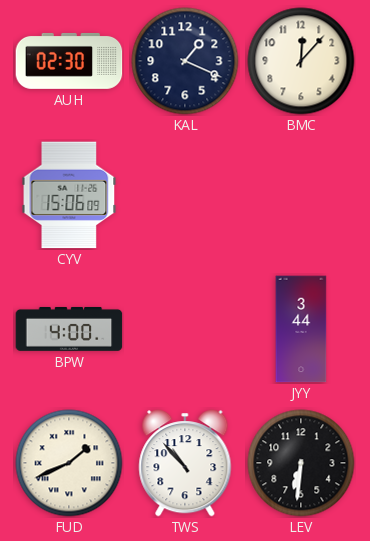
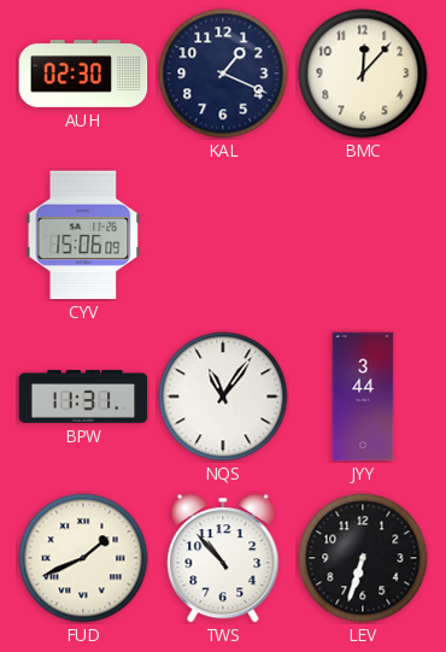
BPW: 4:00 -> 11:31 (83, 397)
NQS: none -> 11:06 (223, 397)
LEV: 6:31 -> 6:33 (363, 558)
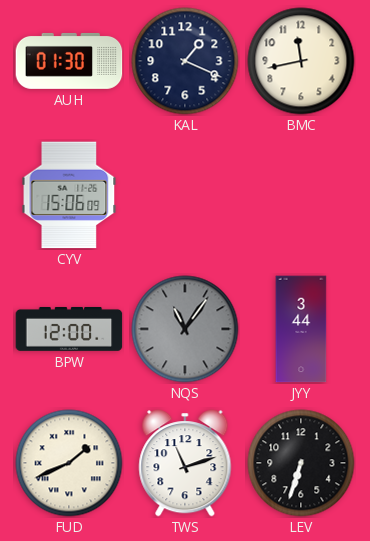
AUH: 02:30 -> 01:30 (69, 61)
BMC: 12:07 -> 11:43 (301, 61)
BPW: 11:31 -> 12:00 (69, 329)
NQS dial: white -> grey (185, 329)
TWS: 10:53 -> 11:12 (185, 464)
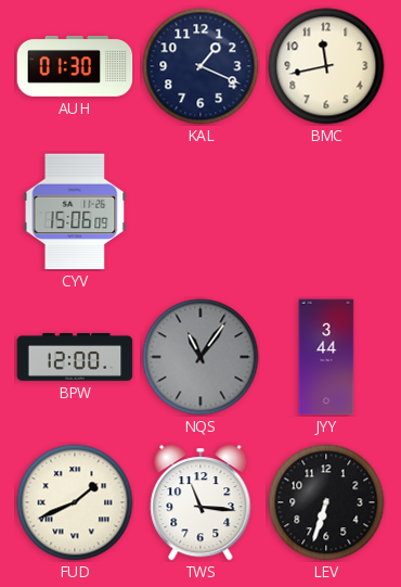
TWS: 11:12 -> 11:16 (200, 503)
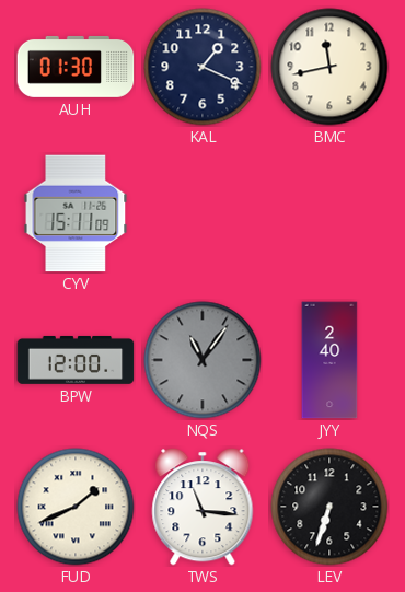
CYV: 15:06 -> 15:11 (76, 213)
JYY: 3:44 -> 2:40 (329, 360)
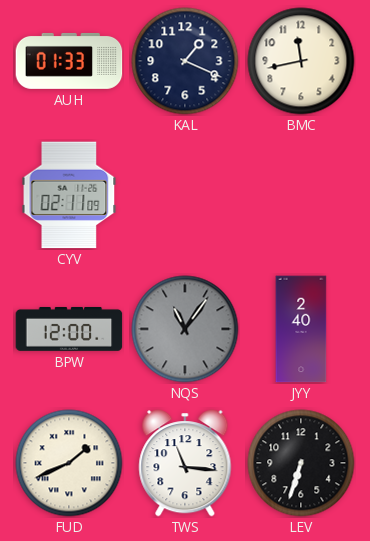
AUH: 01:30 -> 01:33 (69, 61)
CYV: 15:11 -> 02:11 (69, 195)
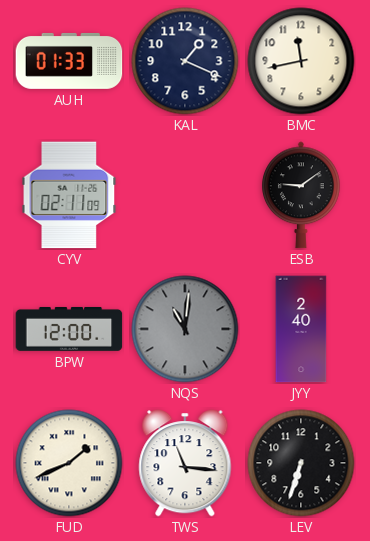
ESB: none -> 9:09 (302, 195)
NQS: 11:06 -> 11:01 (185, 329)
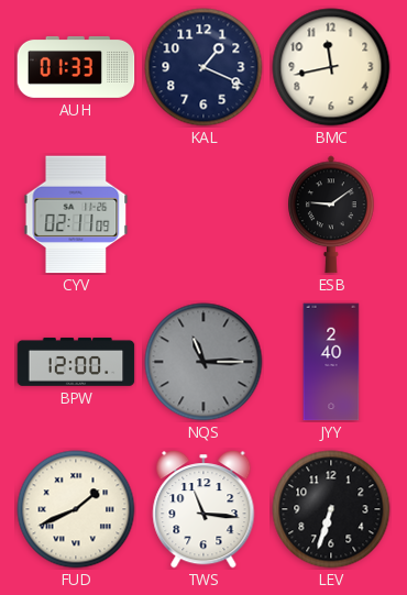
NQS: 11:01 -> 11:15 (204, 362)
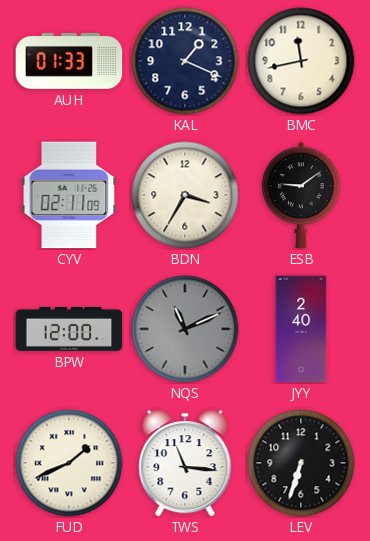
BDN: none -> 3:35 (185, 195)
NQS: 11:15 -> 11:11 (185, 329)
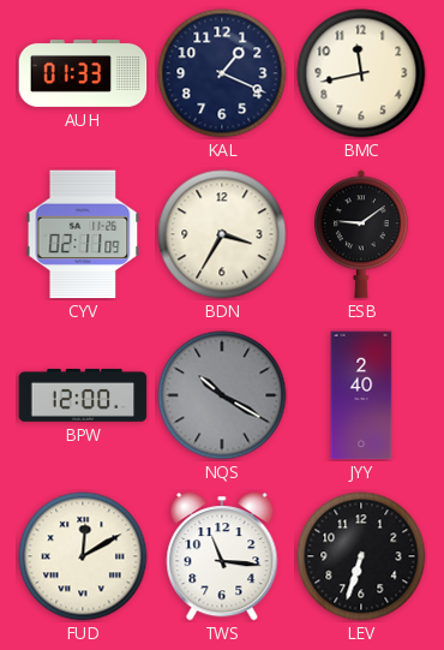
NQS: 11:11 -> 10:20 (222, 395)
FUD: 1:41 -> 12:10 (83, 556)
